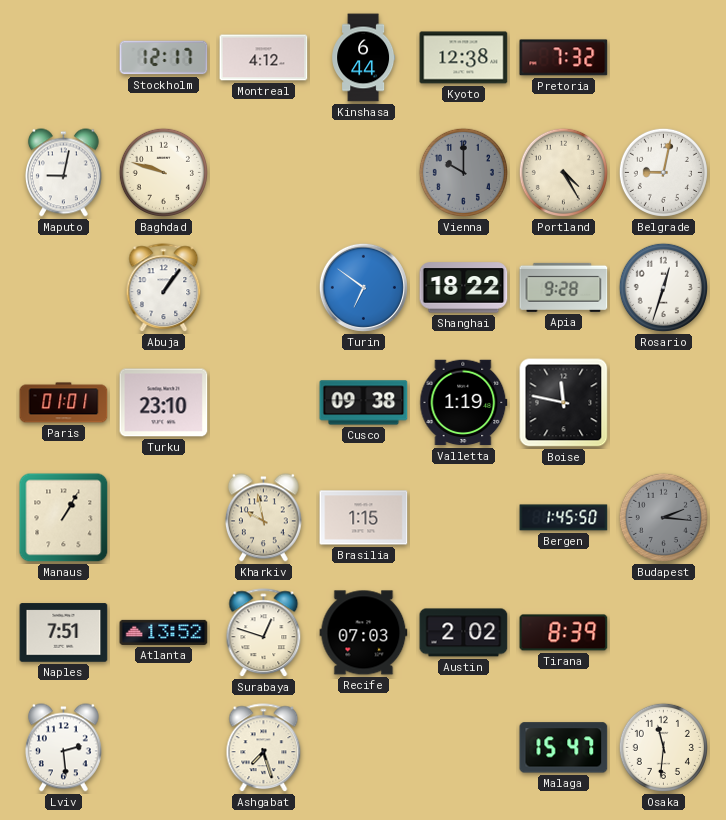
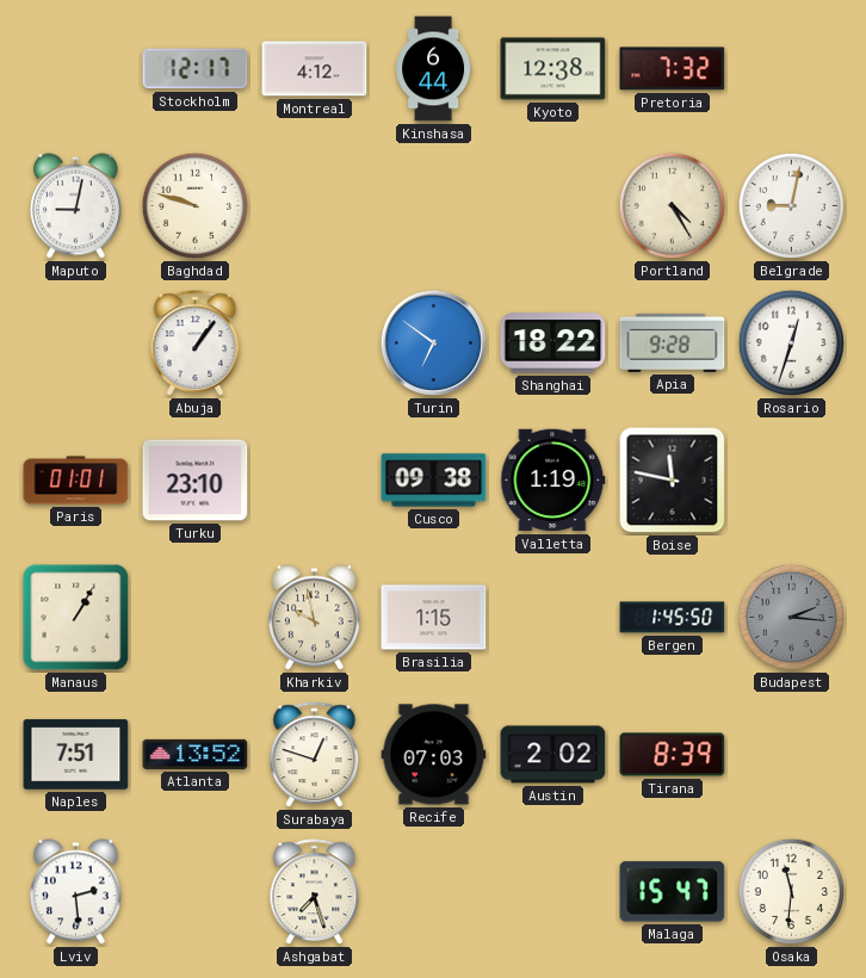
Vienna: 10:00 -> none (463, 172)
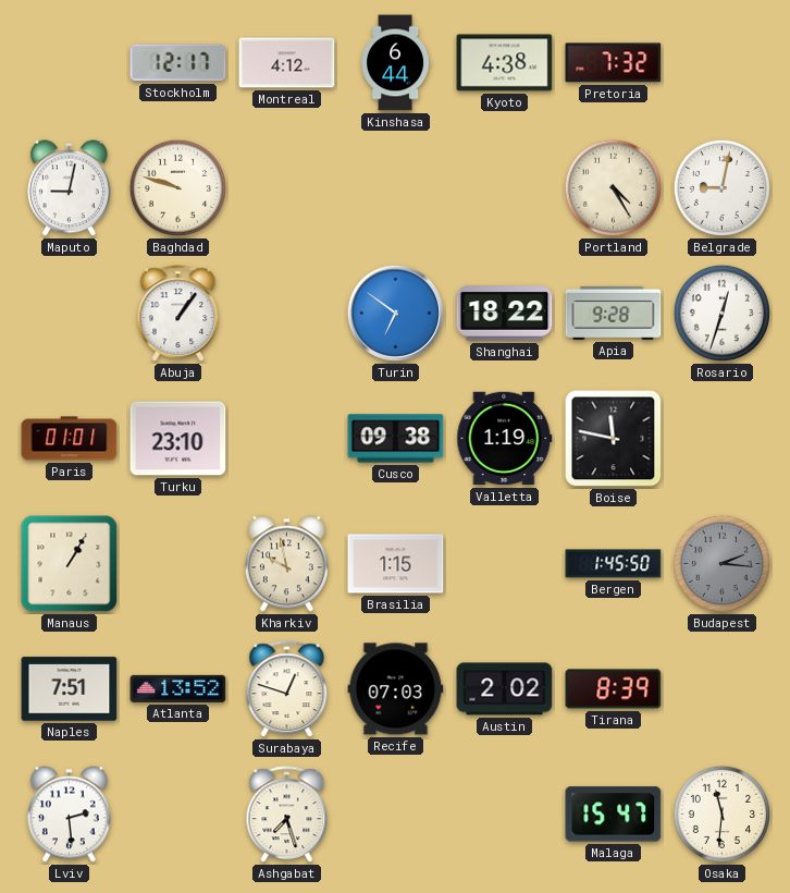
Kyoto: 12:38 -> 4:38 (505, 63)
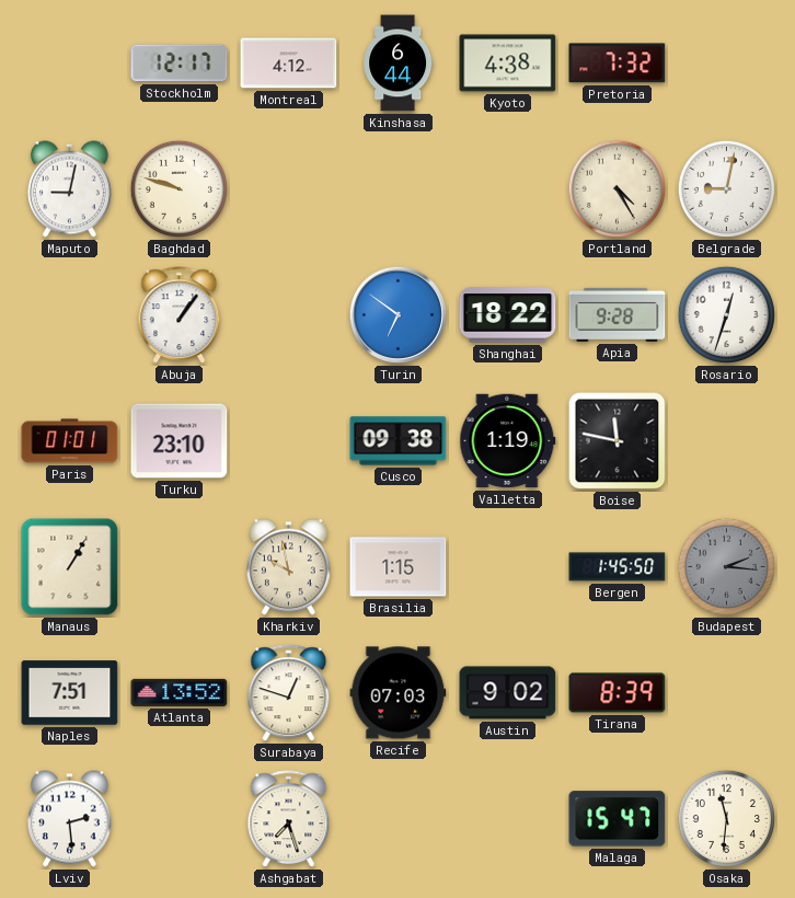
Austin: 2:02 -> 9:02 (508, 693)
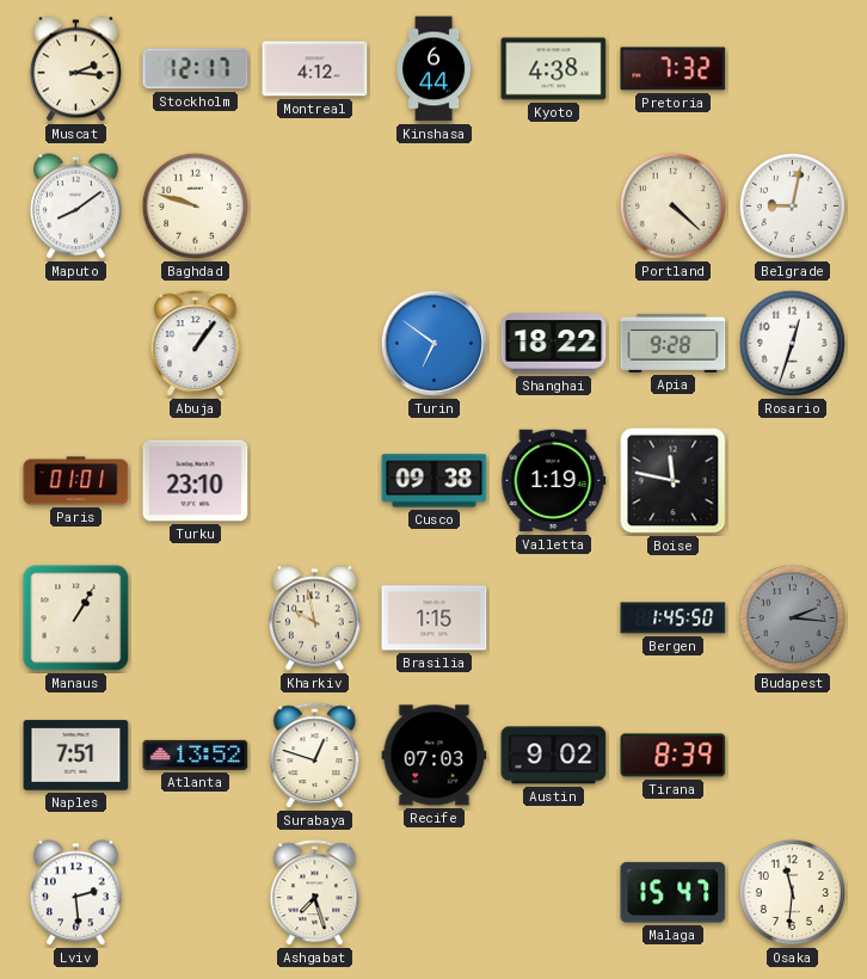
Muscat: none -> 2:16 (75, 69)
Maputo: 9:02 -> 8:09 (75, 207)
Portland: 4:25 -> 4:22 (672, 205)
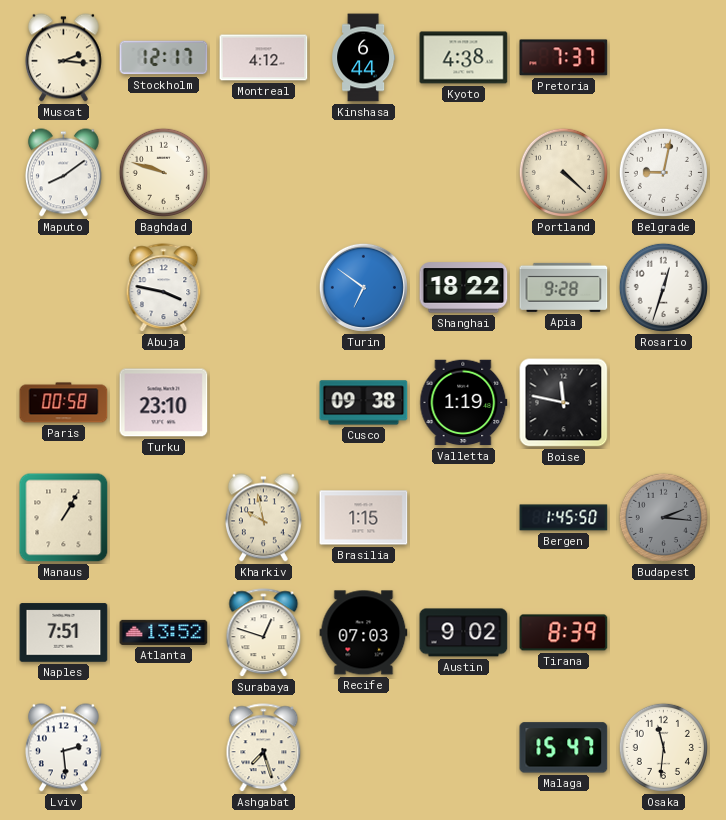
Pretoria: 7:32 -> 7:37 (564, 58)
Abuja: 1:06 -> 3:47 (164, 288)
Paris: 01:01 -> 00:58 (64, 403)
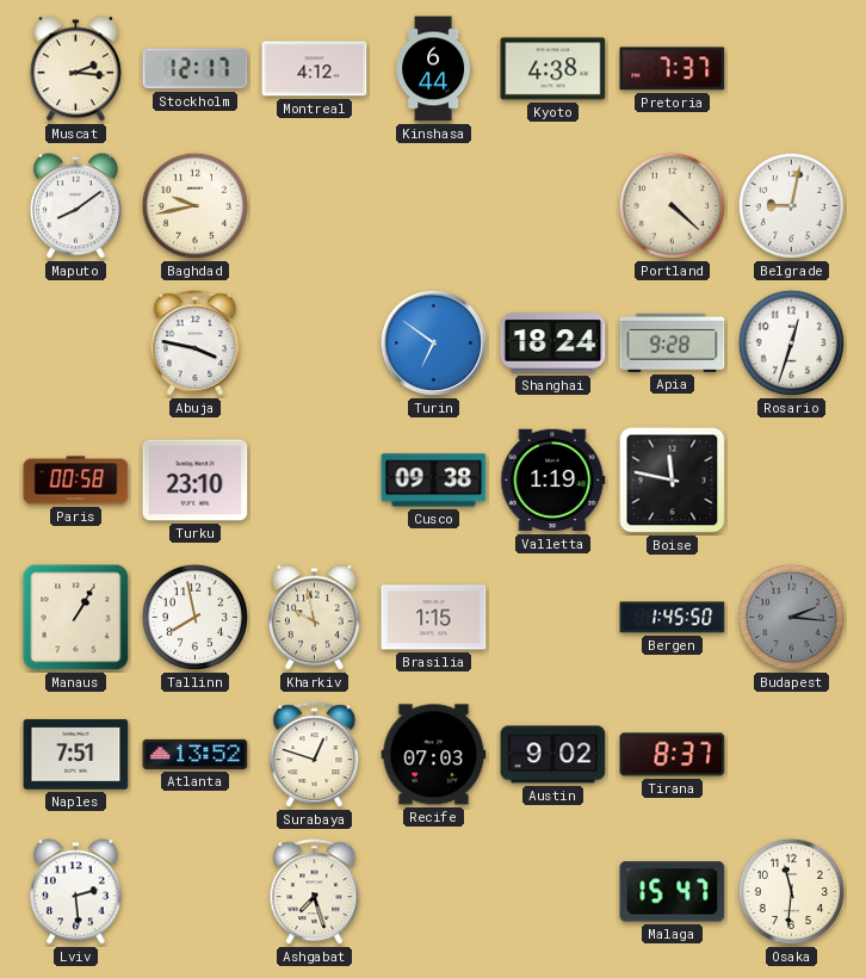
Baghdad: 9:48 -> 9:43 (194, 205)
Shanghai: 18:22 -> 18:24 (553, 343)
Tallinn: none -> 7:58 (194, 617)
Tirana: 8:39 -> 8:37 (673, 755)
